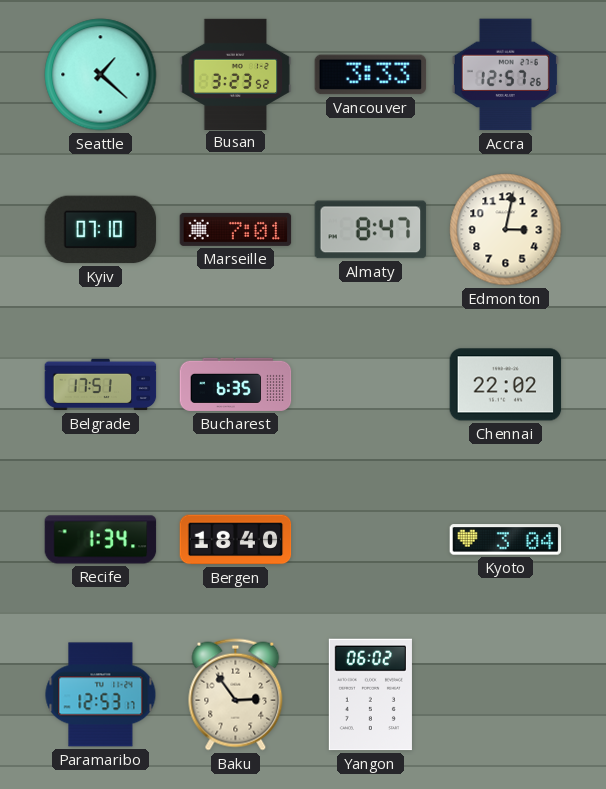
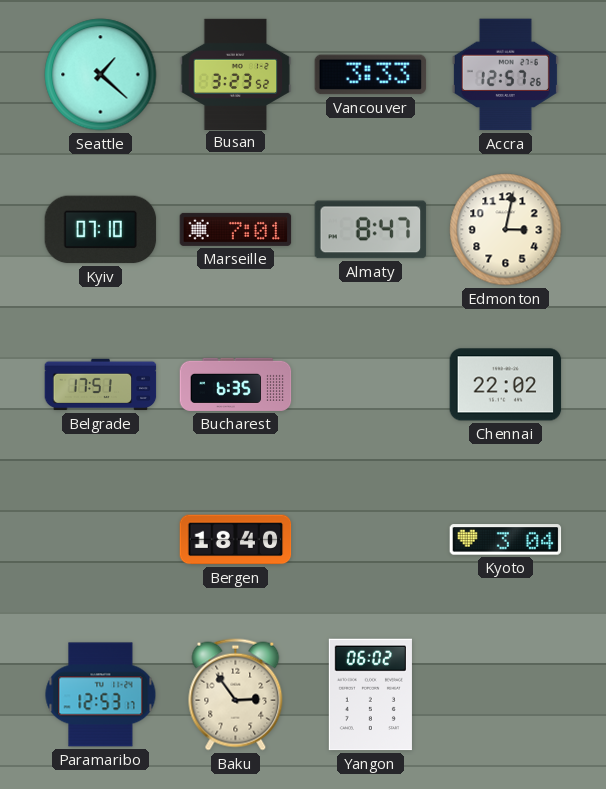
Recife: 1:34 -> none (101, 540)
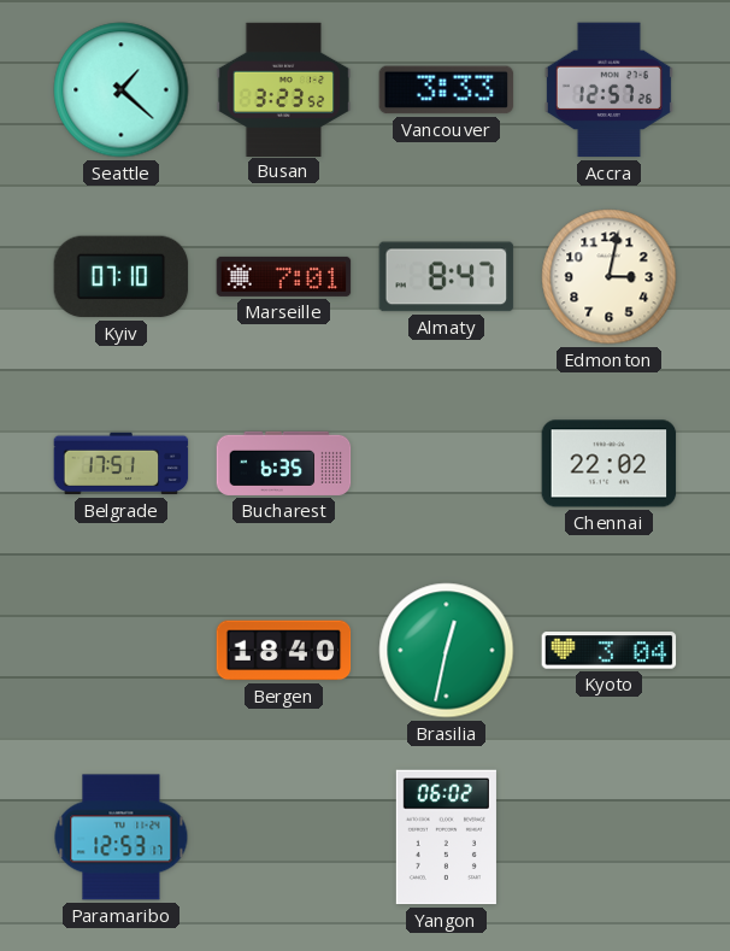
Brasilia: none -> 12:32 (447, 651)
Baku: 2:54 -> none (236, 695)
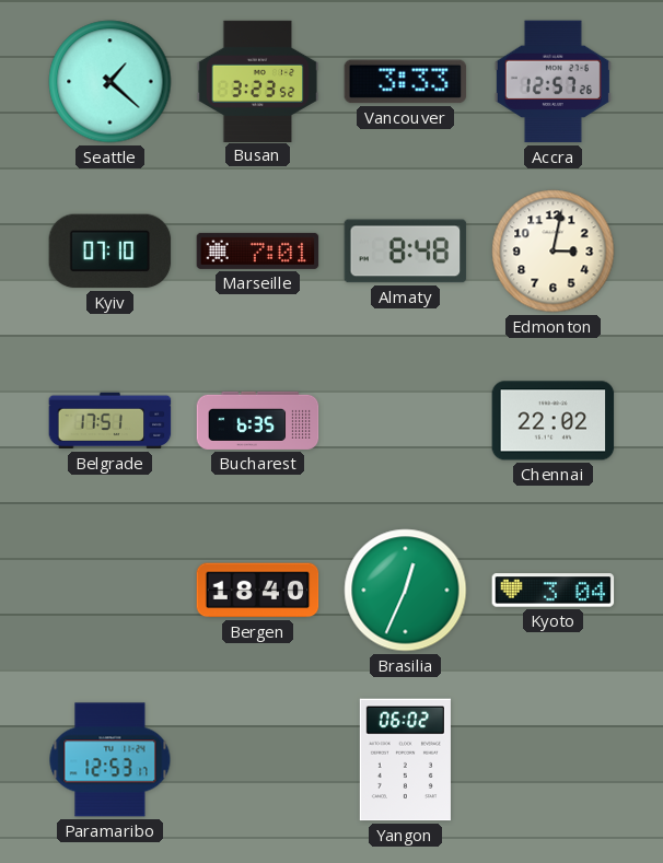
Almaty: 8:47 -> 8:48 (406, 252)
Brasilia: 12:32 -> 12:34 (406, 591)
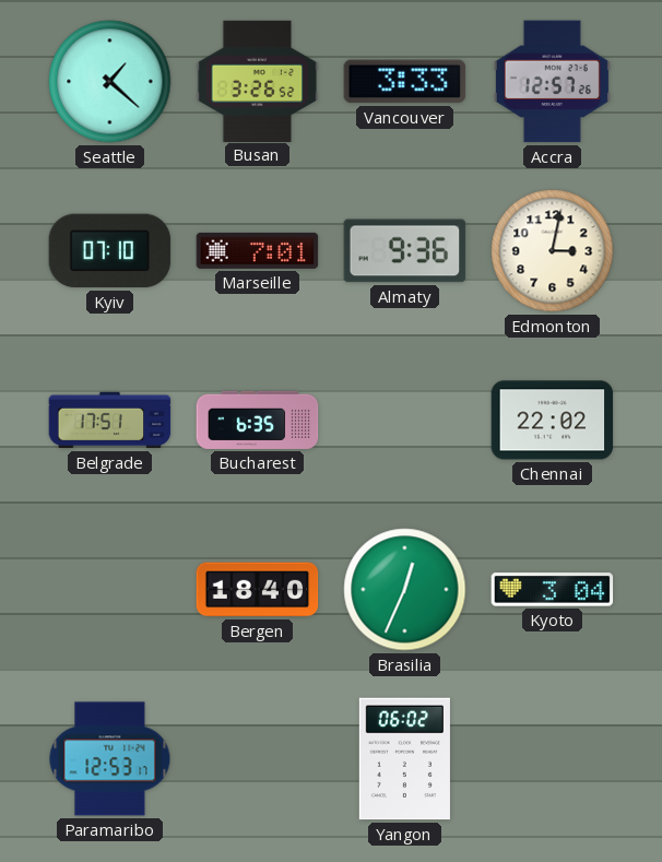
Busan: 3:23 -> 3:26 (258, 81)
Almaty: 8:48 -> 9:36 (405, 251)
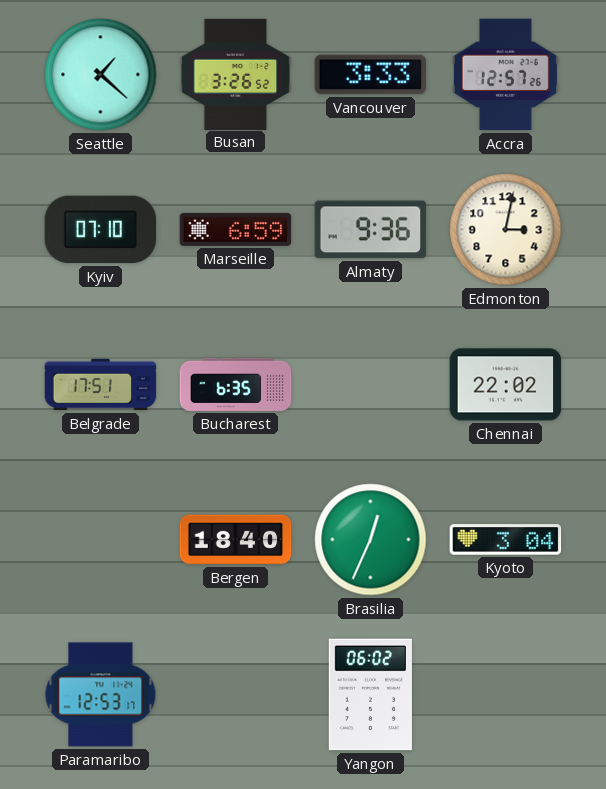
Marseille: 7:01 -> 6:59 (236, 229)
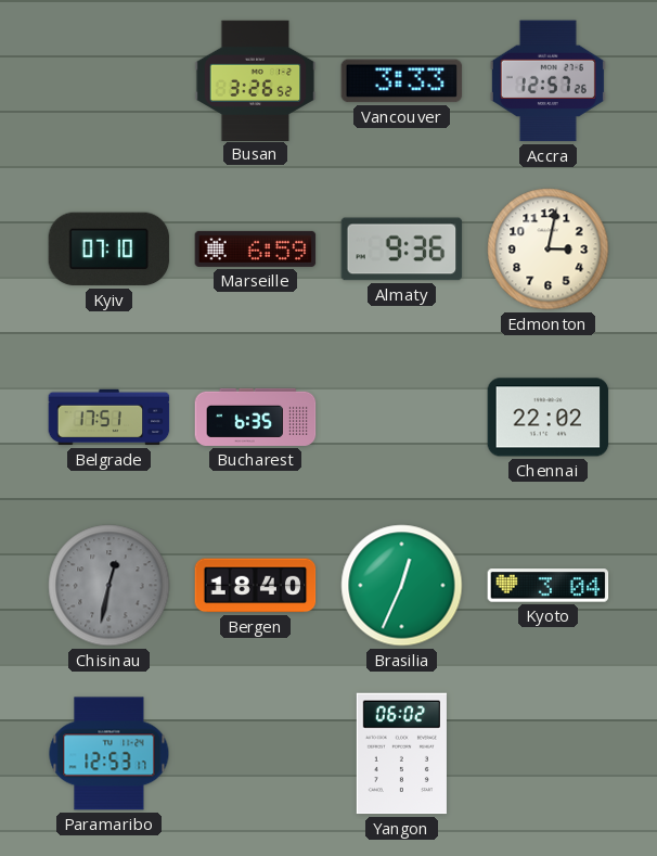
Seattle: 1:22 -> none (101, 75)
Chisinau: none -> 12:32 (110, 586)
